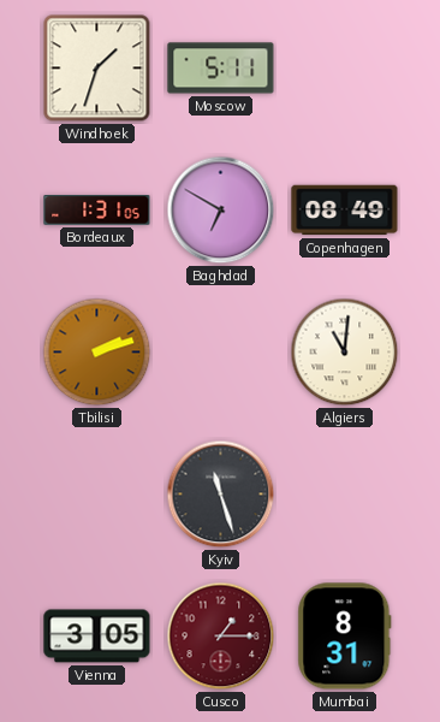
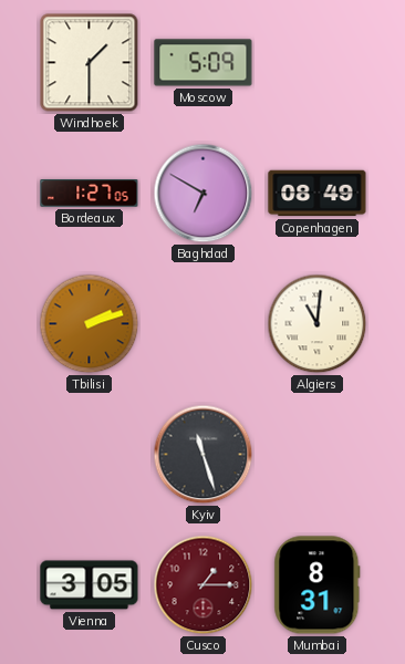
Windhoek: 1:33 -> 1:30 (90, 63)
Moscow: 5:11 -> 5:09 (204, 63)
Bordeaux: 1:31 -> 1:27 (90, 194)
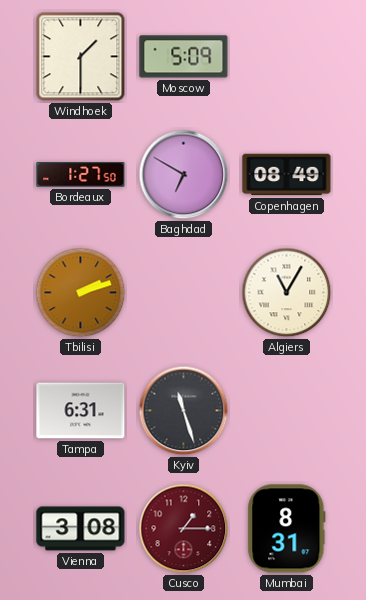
Bordeaux: 1:27:05 -> 1:27:50 (81, 175)
Algiers: 11:01 -> 11:05 (287, 293)
Tampa: none -> 6:31 (81, 411)
Vienna: 3:05 -> 3:08 (81, 529)
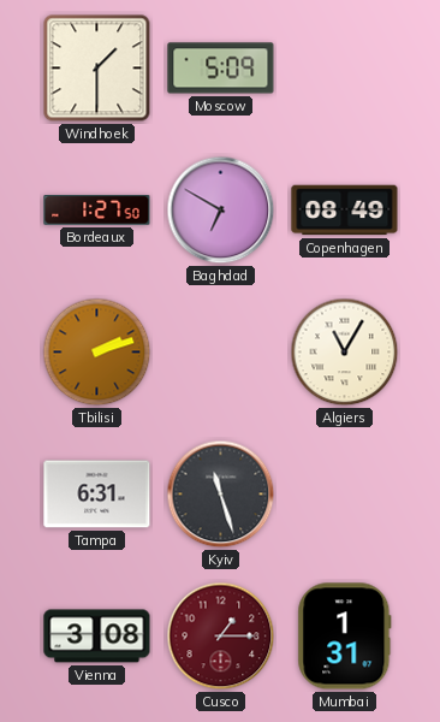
Mumbai: 8:31 -> 1:31 (345, 637)
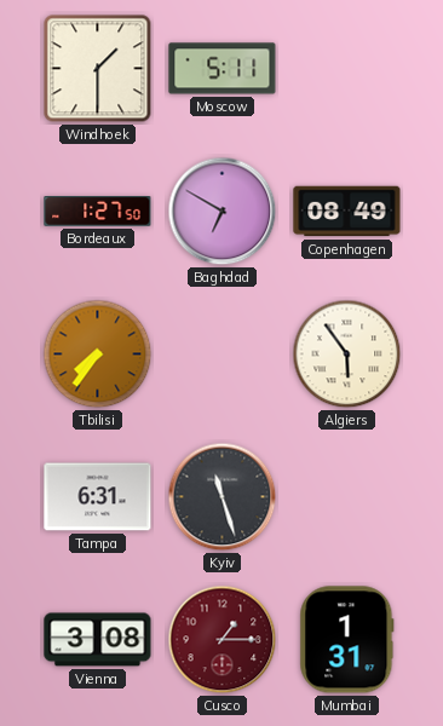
Moscow: 5:09 -> 5:11 (223, 69)
Tbilisi: 2:12 -> 7:36 (98, 355)
Algiers: 11:05 -> 5:54 (347, 355)
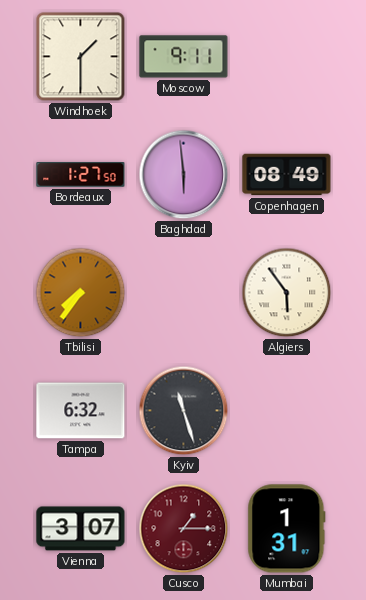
Moscow: 5:11 -> 9:11 (184, 57)
Baghdad: 6:50 -> 5:59 (184, 175)
Tampa: 6:31 -> 6:32 (81, 411)
Vienna: 3:08 -> 3:07 (81, 529)
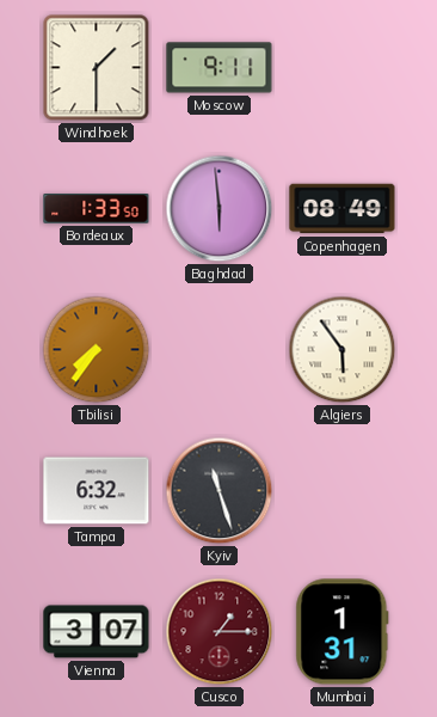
Bordeaux: 1:27 -> 1:33 (97, 209)
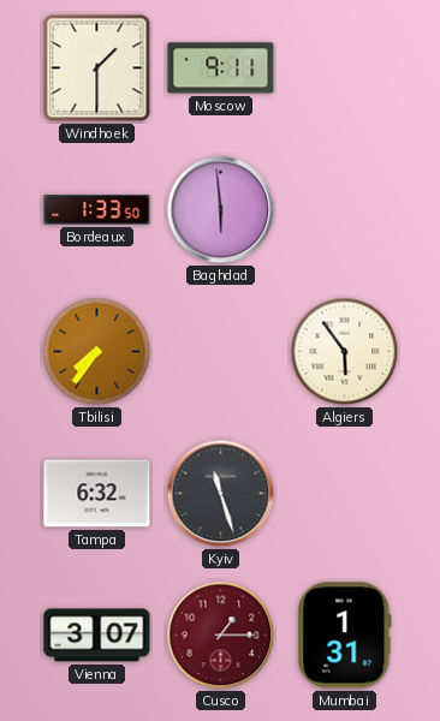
Copenhagen: 08:49 -> none (343, 209)
